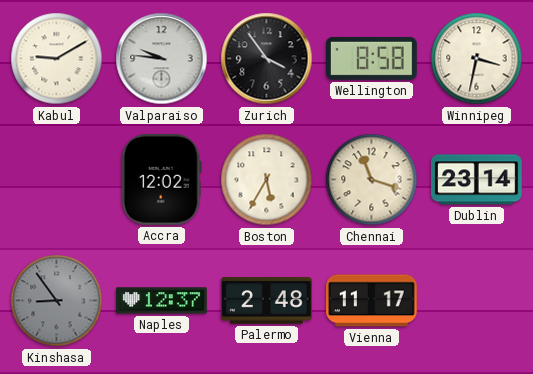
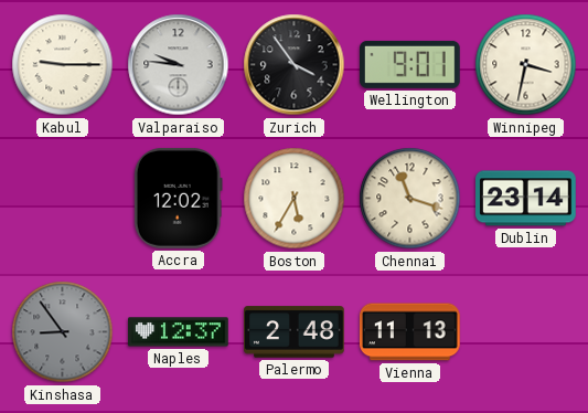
Kabul: 9:10 -> 9:15 (63, 65)
Wellington: 8:58 -> 9:01 (410, 64)
Vienna: 11:17 -> 11:13 (410, 332)
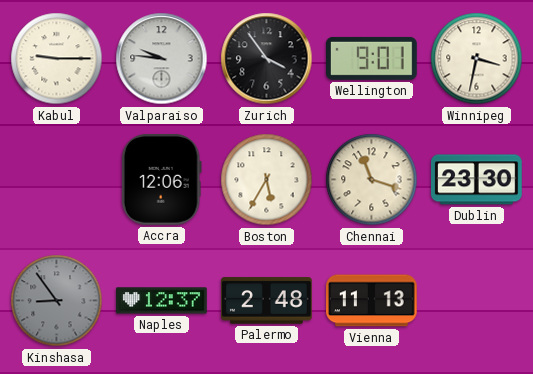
Accra: 12:02 -> 12:06 (161, 180)
Dublin: 23:14 -> 23:30 (477, 180)
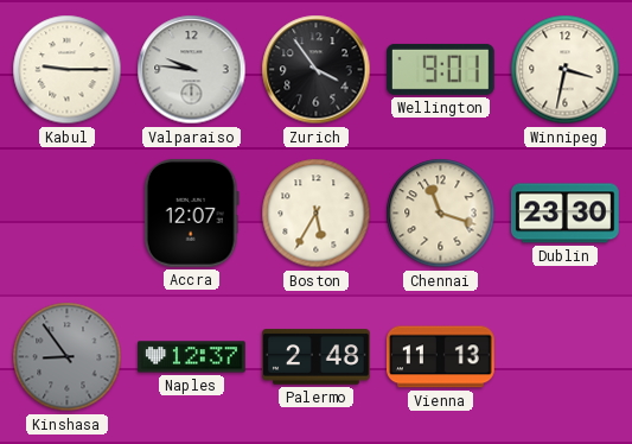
Accra: 12:06 -> 12:07 (191, 214)
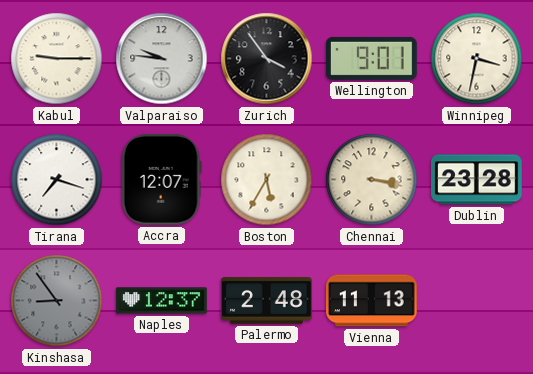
Tirana: none -> 7:18 (57, 180)
Chennai: 11:18 -> 3:17 (372, 180)
Dublin: 23:30 -> 23:28 (477, 180)
